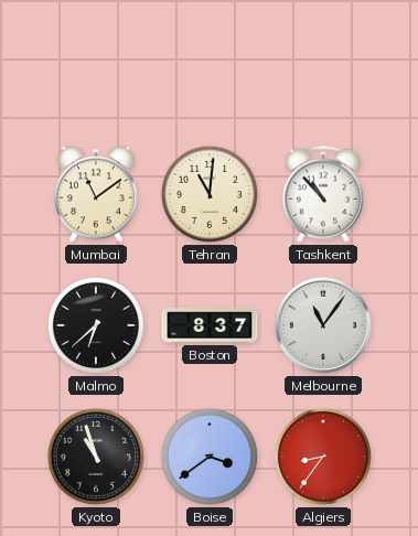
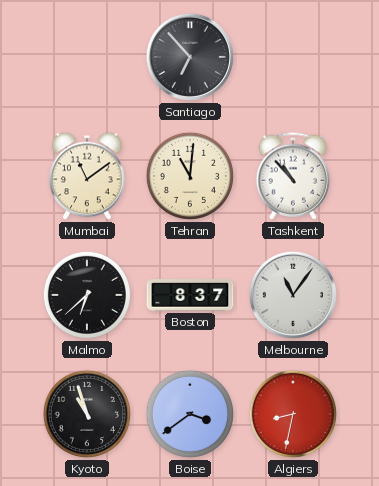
Santiago: none -> 6:53 (190, 57)
Algiers: 8:36 -> 8:32 (293, 414)
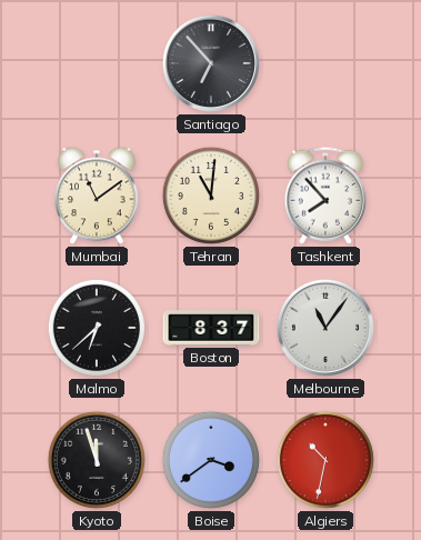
Tashkent: 10:53 -> 7:53 (325, 196)
Kyoto: 10:57 -> 11:57 (97, 460)
Algiers: 8:32 -> 10:32 (325, 460)
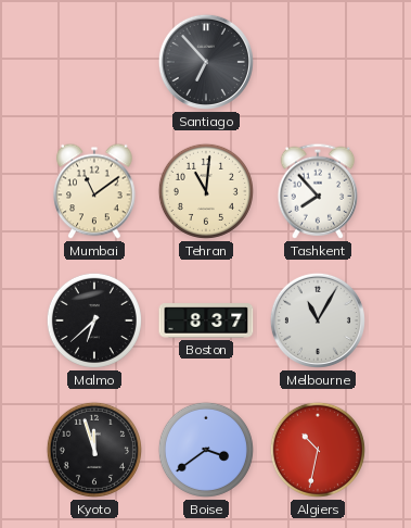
Melbourne: 11:06 -> 11:05 (318, 320)
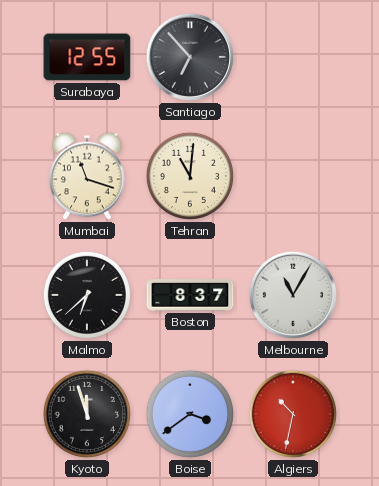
Surabaya: none -> 12:55 (87, 57)
Mumbai: 11:09 -> 11:18 (87, 176)
Tashkent: 7:53 -> none (318, 191)
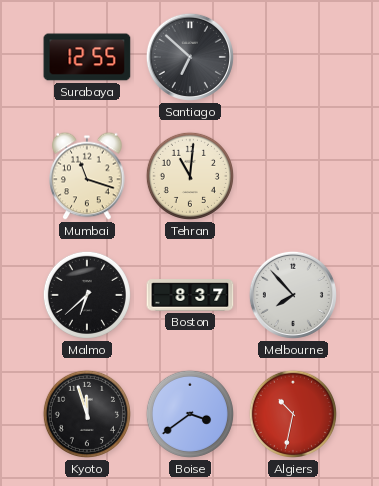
Santiago: 6:53 -> 6:52 (190, 57)
Melbourne: 11:05 -> 7:53 (293, 295)
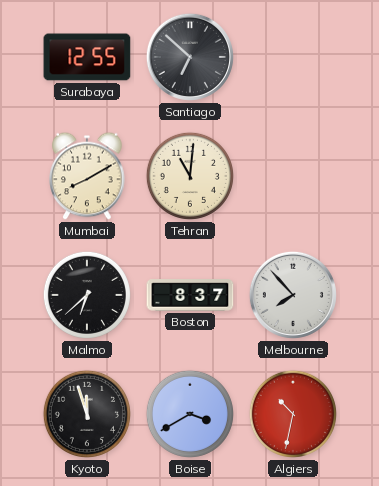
Mumbai: 11:18 -> 8:10 (87, 176)
Boise: 3:39 -> 3:40 (190, 414)
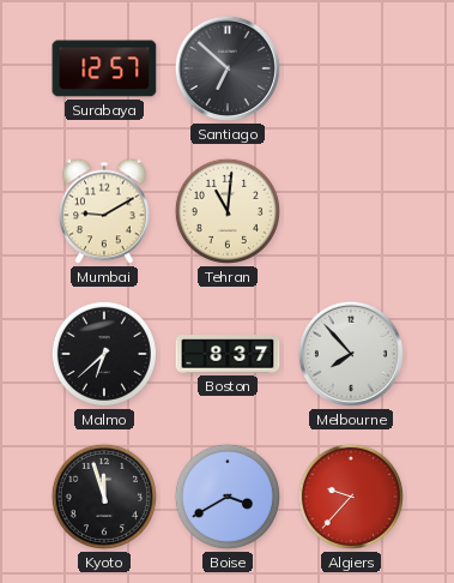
Surabaya: 12:55 -> 12:57 (104, 68)
Mumbai: 8:10 -> 9:10 (104, 211)
Algiers: 10:32 -> 9:37 (351, 497)
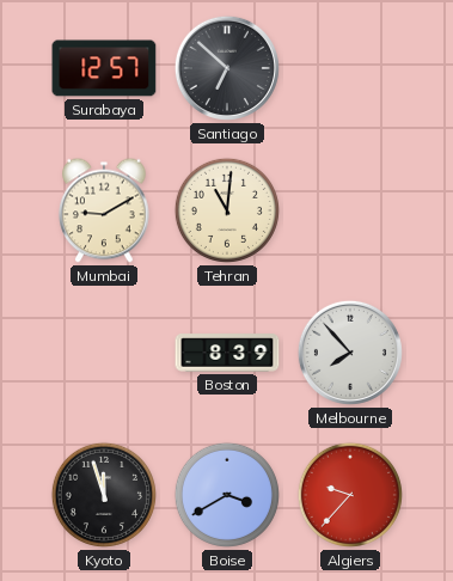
Malmo: 6:38 -> none (104, 354)
Boston: 8:37 -> 8:39 (227, 353)
